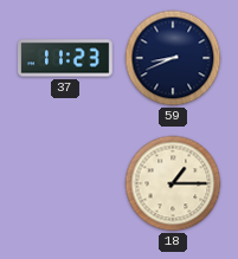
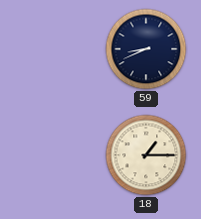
37: 11:23 -> none (66, 58)
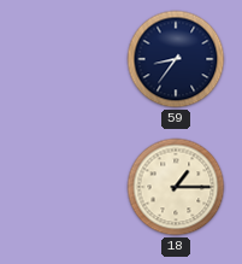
59: 8:41 -> 8:36 (176, 59)
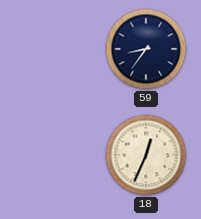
18: 1:15 -> 12:34 (146, 155)
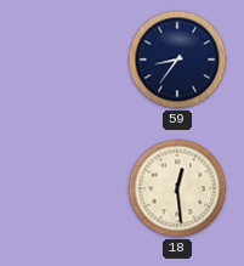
18: 12:34 -> 12:29 (177, 188)
